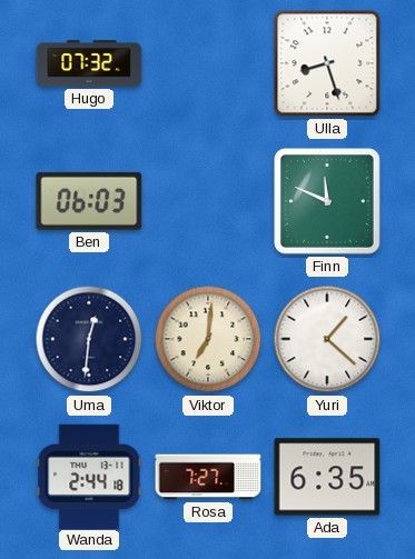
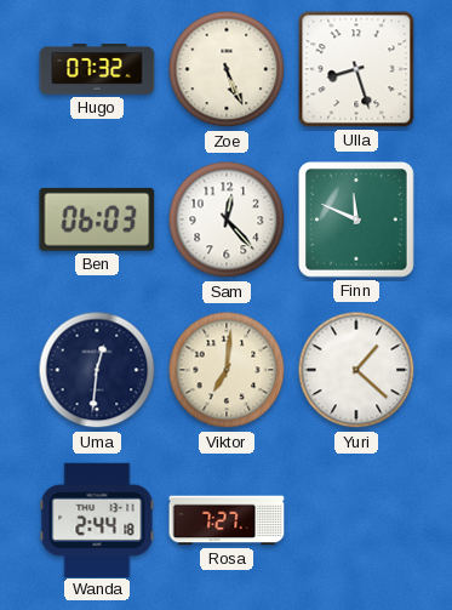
Zoe: none -> 5:26 (227, 69)
Sam: none -> 12:23 (227, 220)
Ada: 6:35 -> none (327, 477)
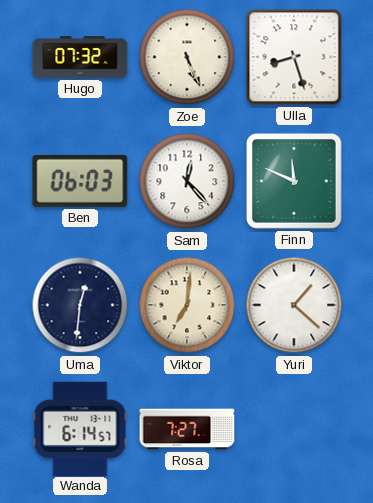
Wanda: 2:44 -> 6:14 (80, 428)
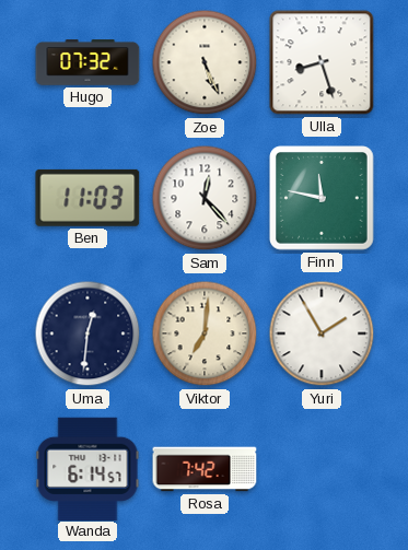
Ben: 06:03 -> 11:03 (88, 198)
Finn: 11:49 -> 11:47 (323, 199)
Yuri: 1:22 -> 1:55 (322, 333)
Rosa: 7:27 -> 7:42 (205, 469)
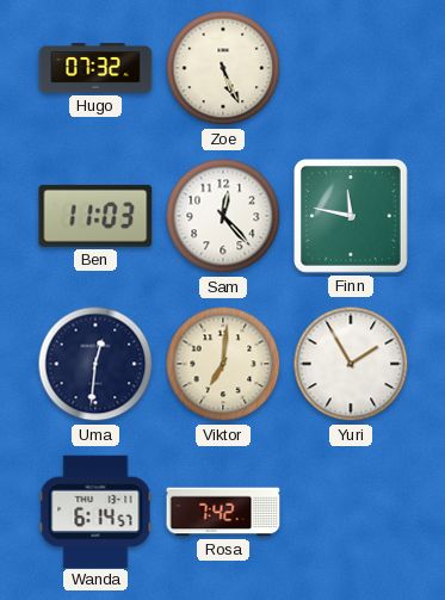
Ulla: 8:27 -> none (322, 62)
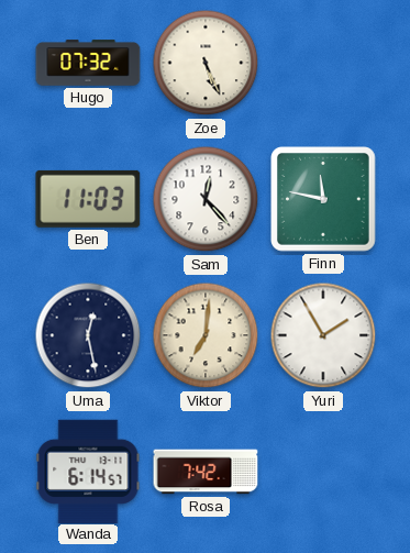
Uma: 12:31 -> 12:28 (88, 335)
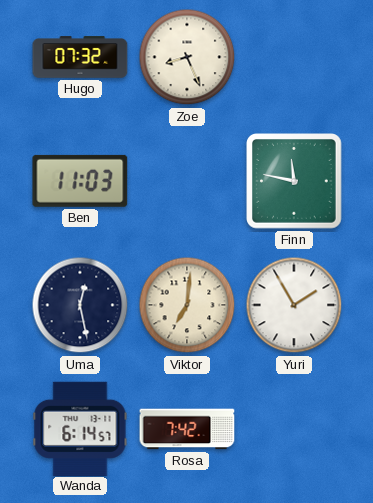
Zoe: 5:26 -> 8:26 (187, 57)
Sam: 12:23 -> none (206, 199)
